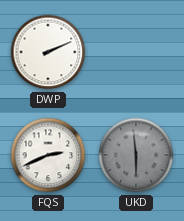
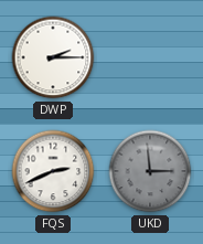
DWP: 2:11 -> 2:15 (53, 57)
UKD: 5:59 -> 2:59 (150, 171)
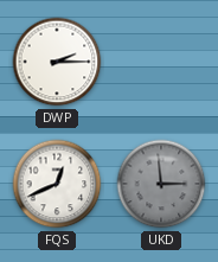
FQS: 2:41 -> 12:41 (57, 184)
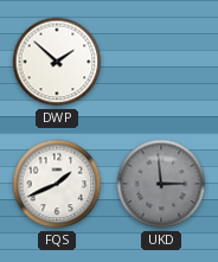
DWP: 2:15 -> 1:52 (57, 62)
FQS: 12:41 -> 1:41 (57, 184)
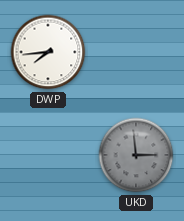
DWP: 1:52 -> 7:44 (48, 52)
FQS: 1:41 -> none (57, 184)
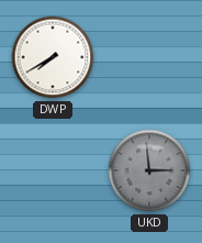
DWP: 7:44 -> 7:40 (53, 57)
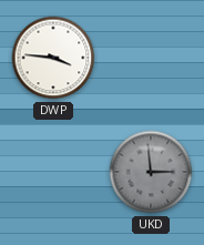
DWP: 7:40 -> 3:46 (53, 58)
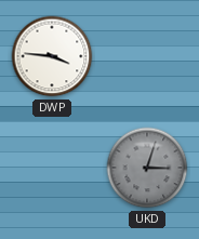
UKD: 2:59 -> 3:03 (147, 168)
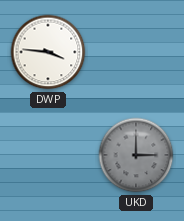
UKD: 3:03 -> 3:00 (136, 155)
